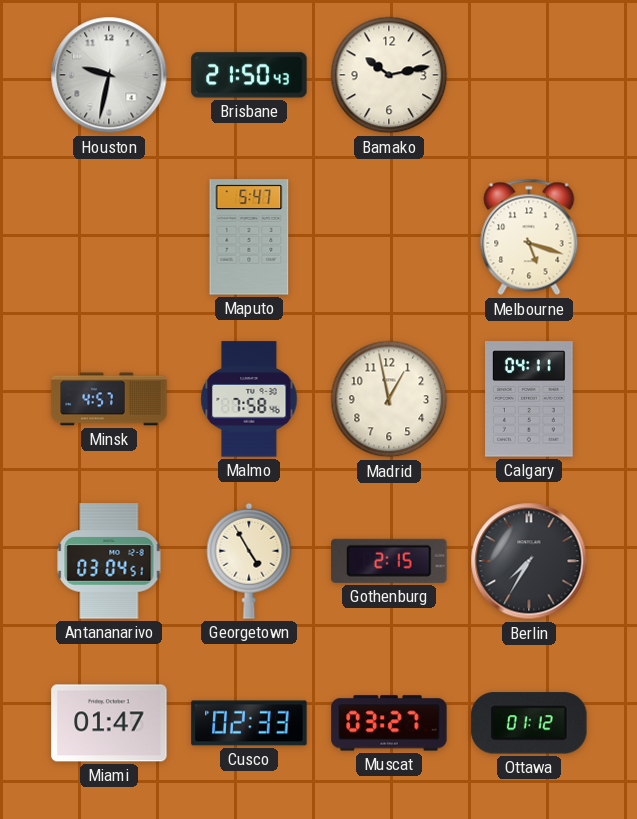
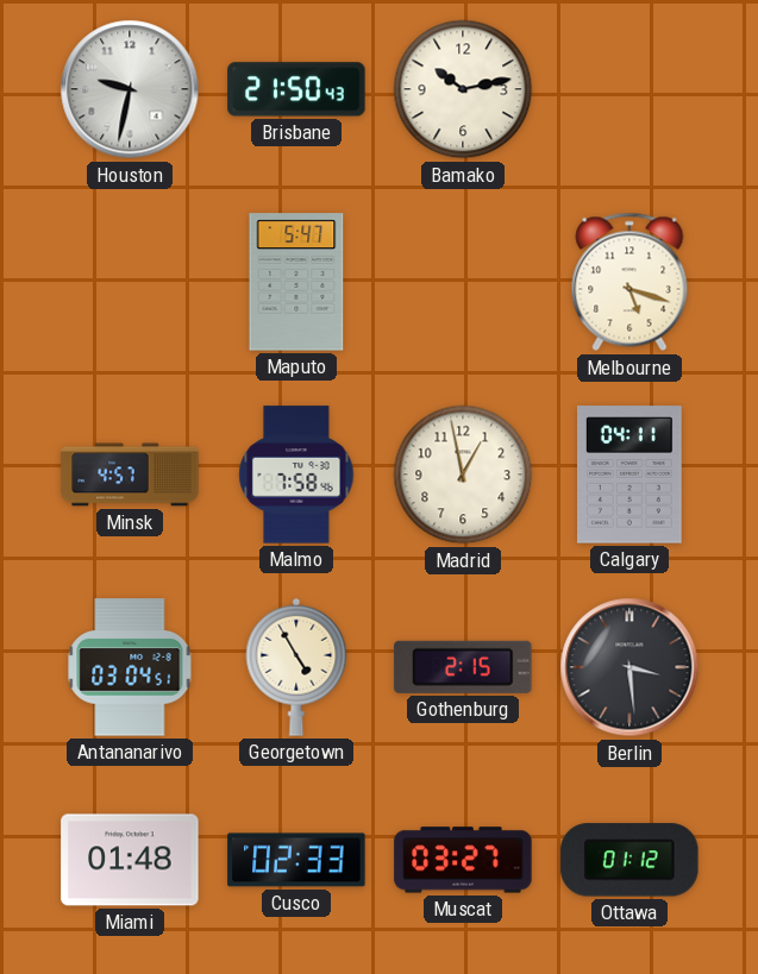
Berlin: 7:35 -> 3:29 (629, 667)
Miami: 01:47 -> 01:48 (130, 860)
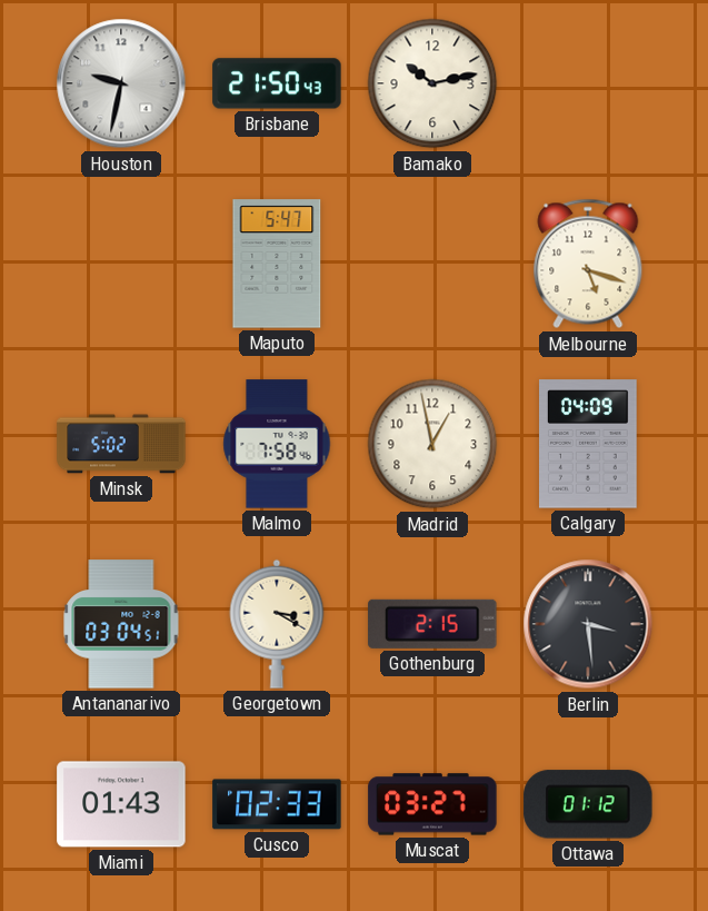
Minsk: 4:57 -> 5:02 (121, 444)
Calgary: 04:11 -> 04:09 (589, 444)
Georgetown: 4:55 -> 3:20 (277, 624)
Miami: 01:48 -> 01:43 (121, 804)
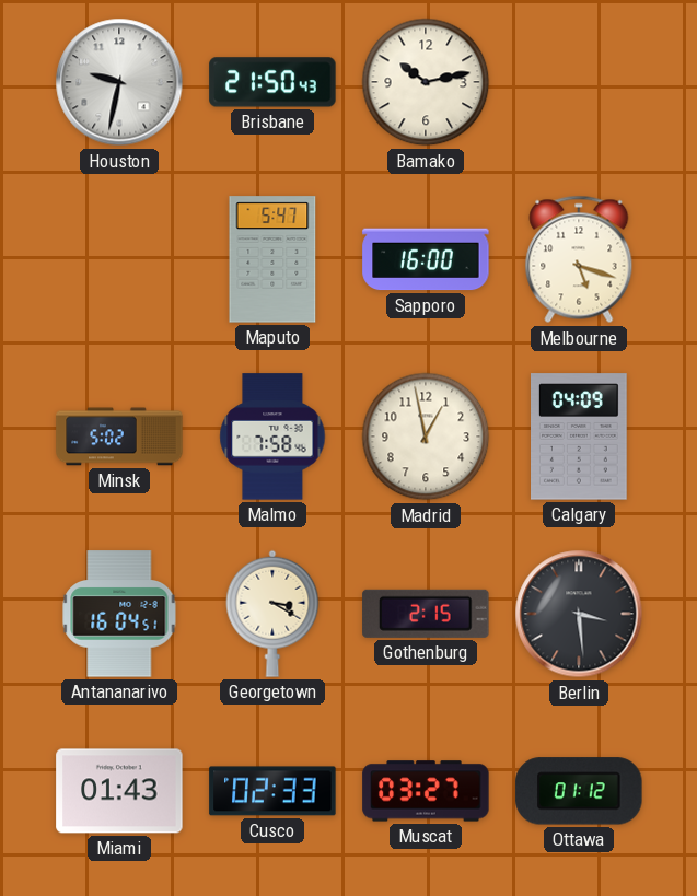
Sapporo: none -> 16:00 (426, 259)
Antananarivo: 03:04 -> 16:04 (119, 614)
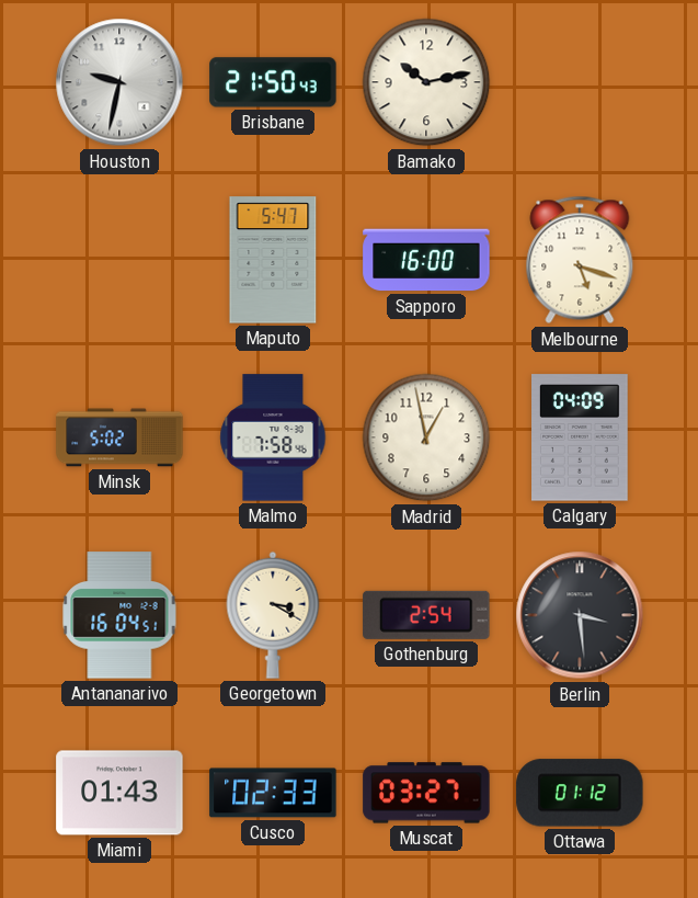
Gothenburg: 2:15 -> 2:54 (426, 615)
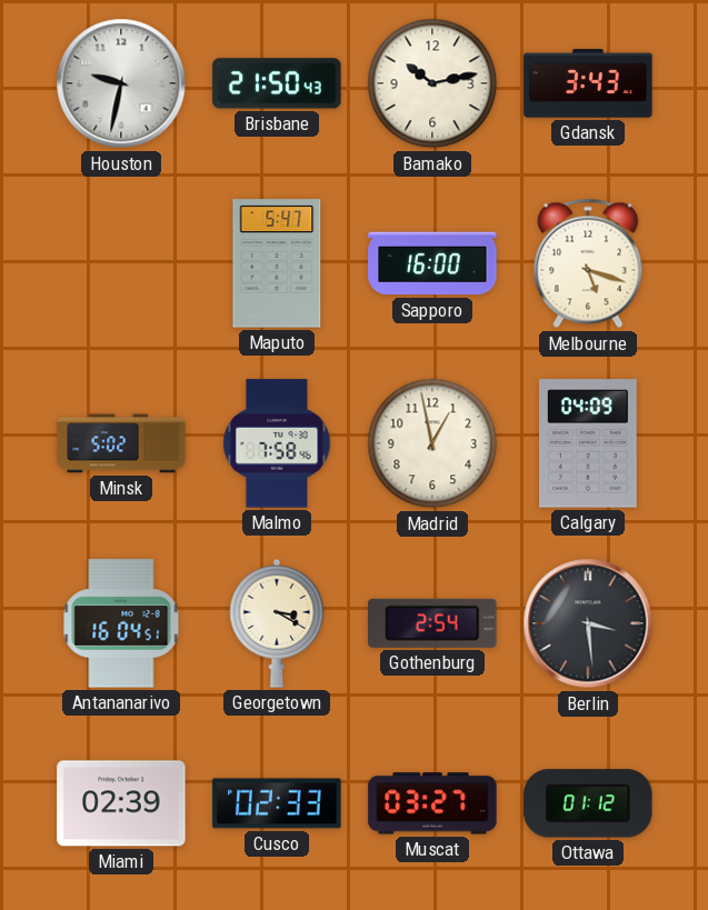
Gdansk: none -> 3:43 (588, 83)
Miami: 01:43 -> 02:39 (121, 803)
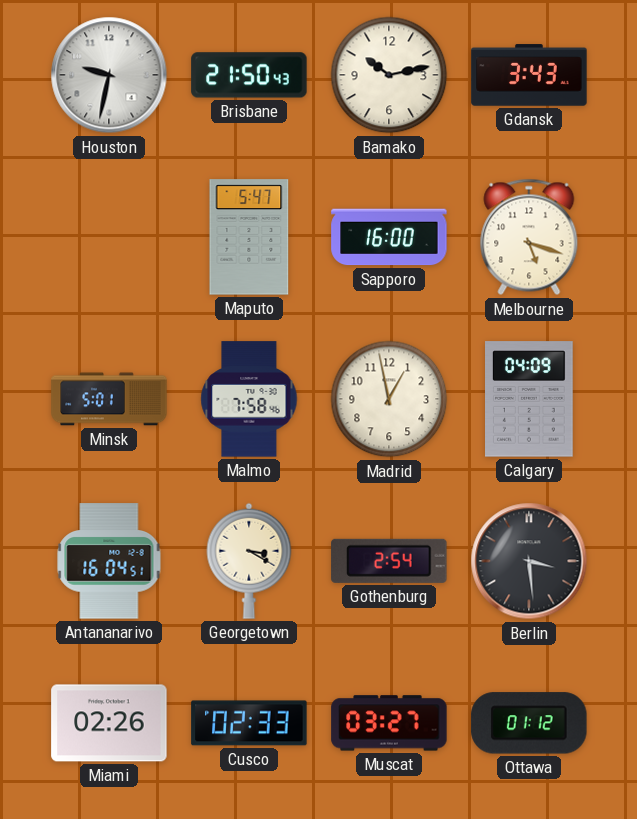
Minsk: 5:02 -> 5:01 (109, 399)
Miami: 02:39 -> 02:26 (109, 723)
